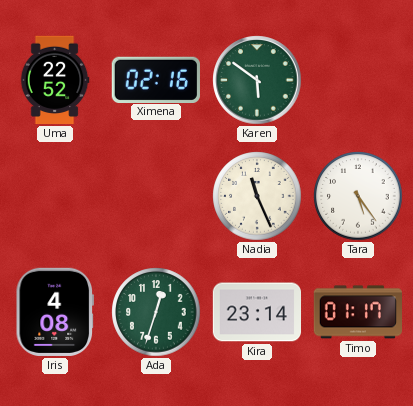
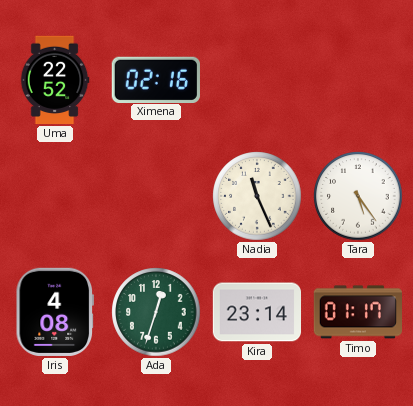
Karen: 5:51 -> none (257, 80)
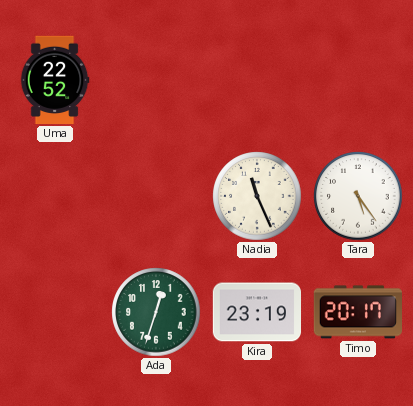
Ximena: 02:16 -> none (156, 79)
Iris: 4:08 -> none (54, 312)
Kira: 23:14 -> 23:19 (256, 312)
Timo: 01:17 -> 20:17 (357, 312)
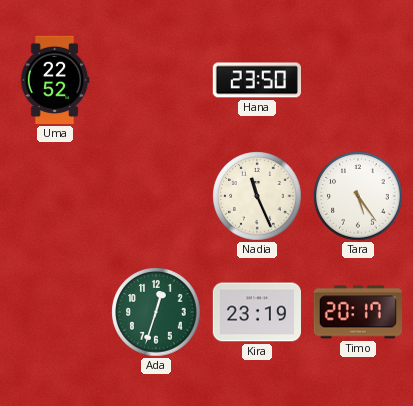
Hana: none -> 23:50 (256, 80)
